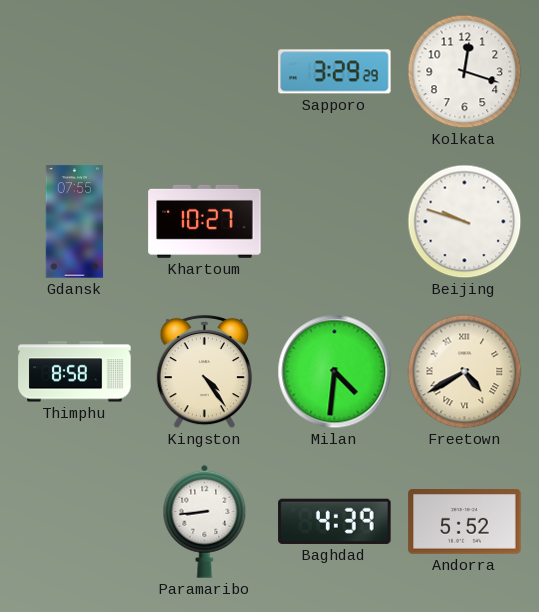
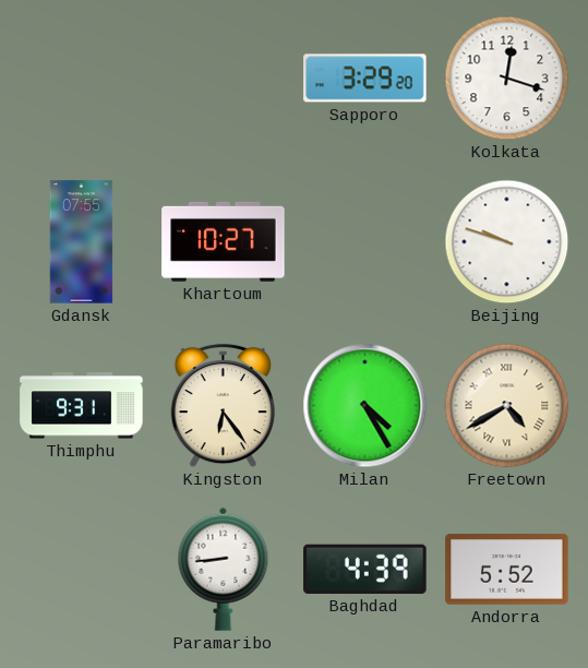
Sapporo: 3:29:29 -> 3:29:20 (365, 79)
Thimphu: 8:58 -> 9:31 (82, 406)
Kingston: 4:24 -> 6:24 (223, 406)
Milan: 4:31 -> 4:25 (365, 406)
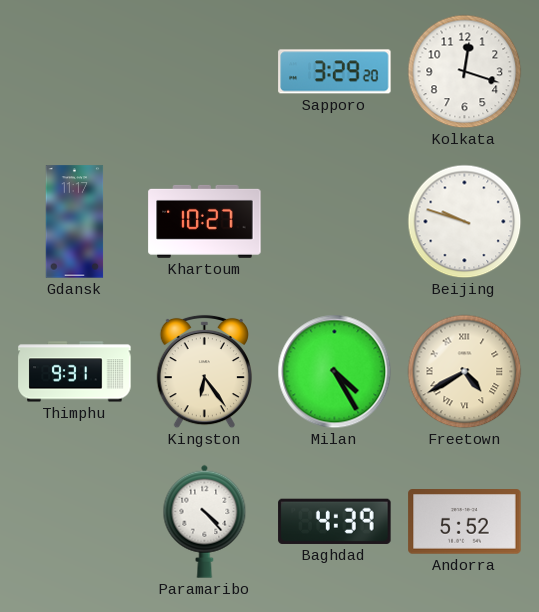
Gdansk: 07:55 -> 11:17 (75, 222)
Paramaribo: 8:44 -> 4:23 (205, 521)
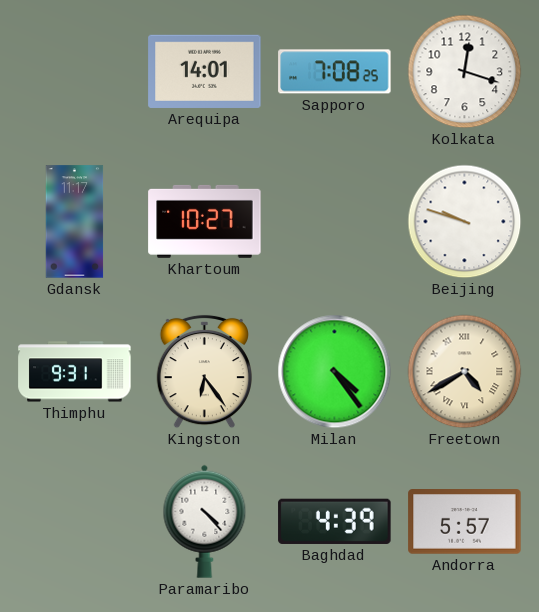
Arequipa: none -> 14:01 (205, 71)
Sapporo: 3:29 -> 7:08 (335, 72)
Milan: 4:25 -> 4:24 (335, 372)
Andorra: 5:52 -> 5:57 (465, 522)
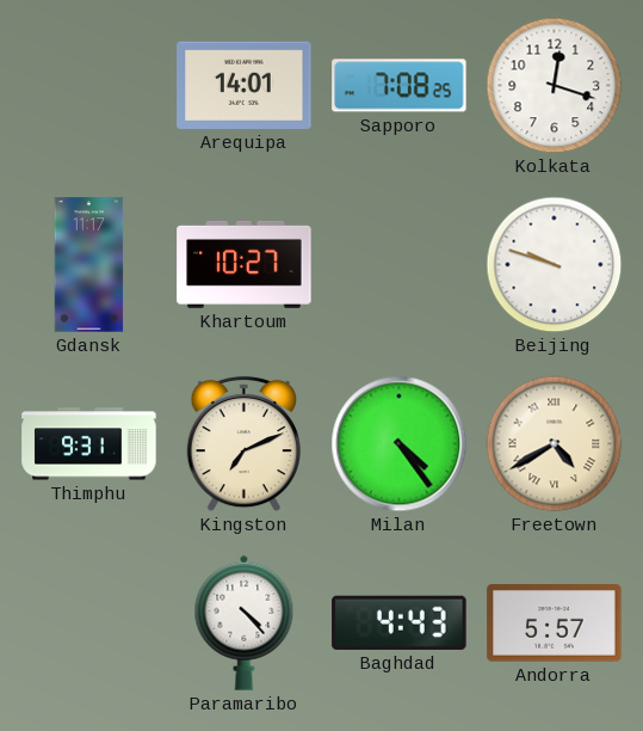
Kingston: 6:24 -> 7:11 (243, 444)
Baghdad: 4:39 -> 4:43 (400, 622)
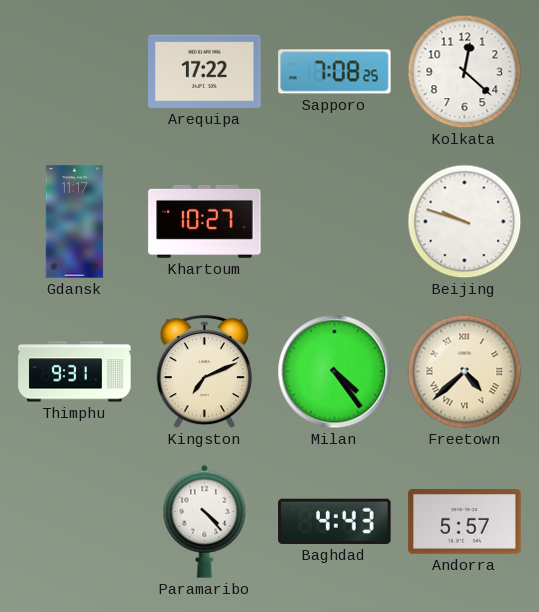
Arequipa: 14:01 -> 17:22 (205, 71)
Kolkata: 12:18 -> 12:22 (465, 72)
Freetown: 4:40 -> 4:38 (465, 372)
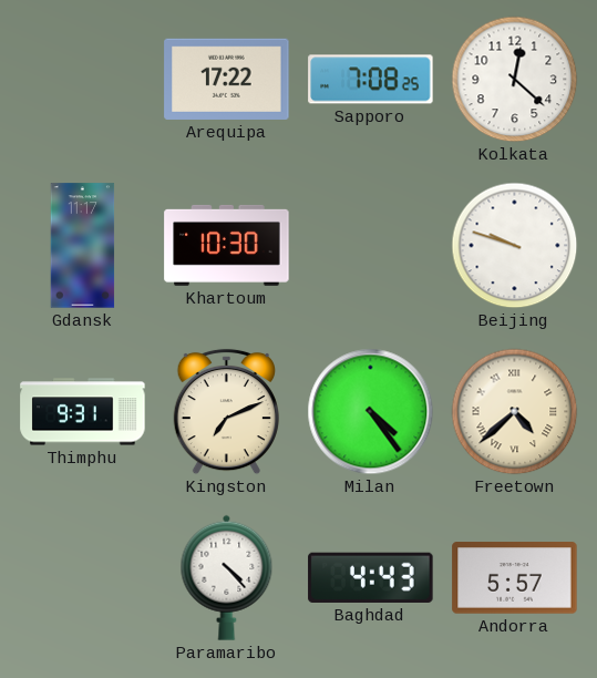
Khartoum: 10:27 -> 10:30 (227, 245)
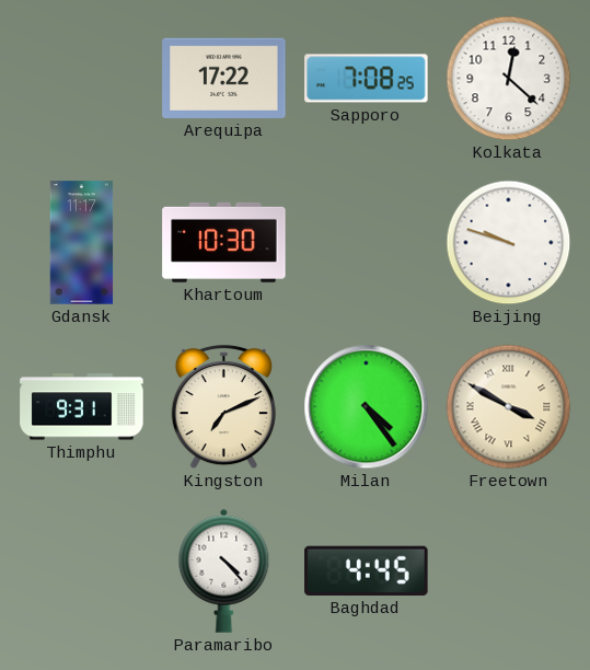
Freetown: 4:38 -> 3:50 (509, 407)
Baghdad: 4:43 -> 4:45 (367, 570)
Andorra: 5:57 -> none (515, 578)
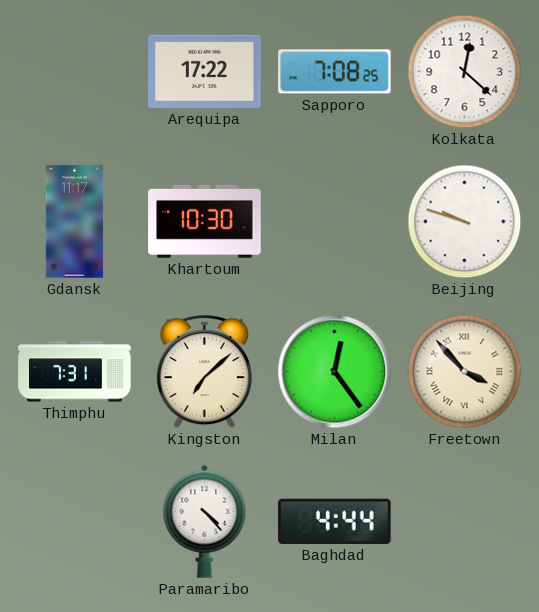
Thimphu: 9:31 -> 7:31 (75, 372)
Kingston: 7:11 -> 7:08 (204, 372)
Milan: 4:24 -> 12:24 (335, 372)
Freetown: 3:50 -> 3:53 (465, 372)
Baghdad: 4:45 -> 4:44 (335, 521)
